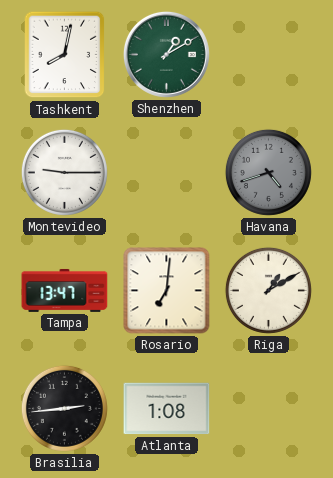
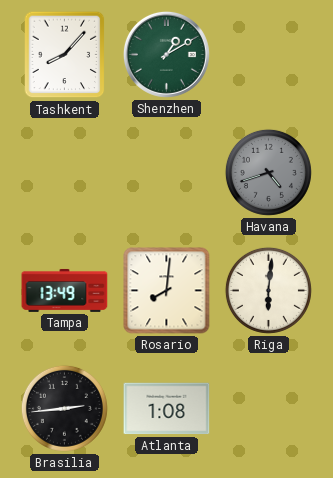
Tashkent: 8:02 -> 8:07 (65, 55)
Montevideo: 9:15 -> none (64, 172)
Tampa: 13:47 -> 13:49 (65, 290)
Rosario: 7:01 -> 8:01 (167, 291)
Riga: 1:10 -> 6:01 (268, 290)
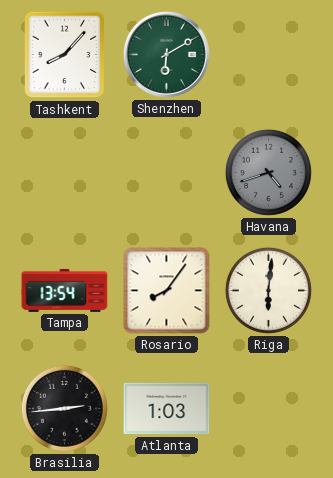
Shenzhen: 1:10 -> 6:10 (166, 54)
Tampa: 13:49 -> 13:54 (65, 290)
Rosario: 8:01 -> 8:06 (167, 291)
Atlanta: 1:08 -> 1:03 (167, 409)
